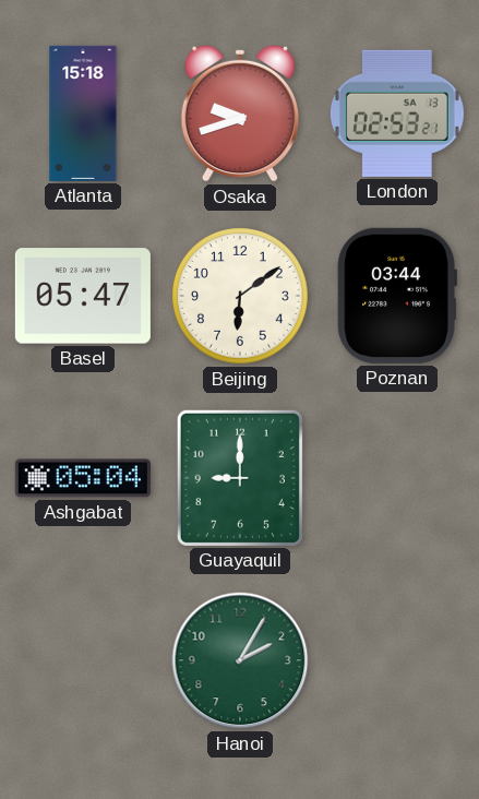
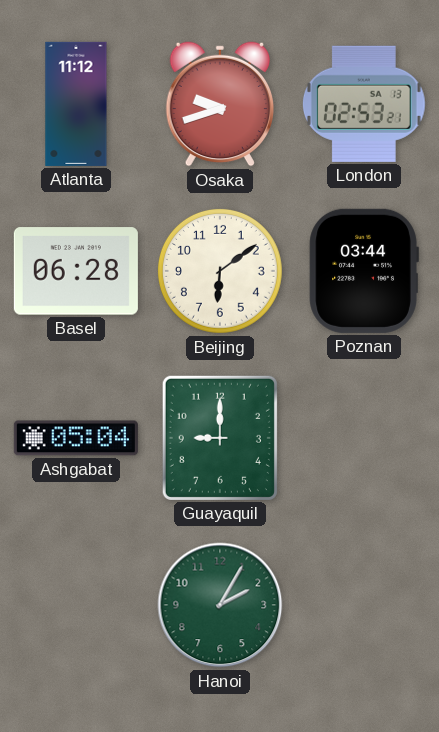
Atlanta: 15:18 -> 11:12 (76, 104)
Basel: 05:47 -> 06:28 (76, 271)
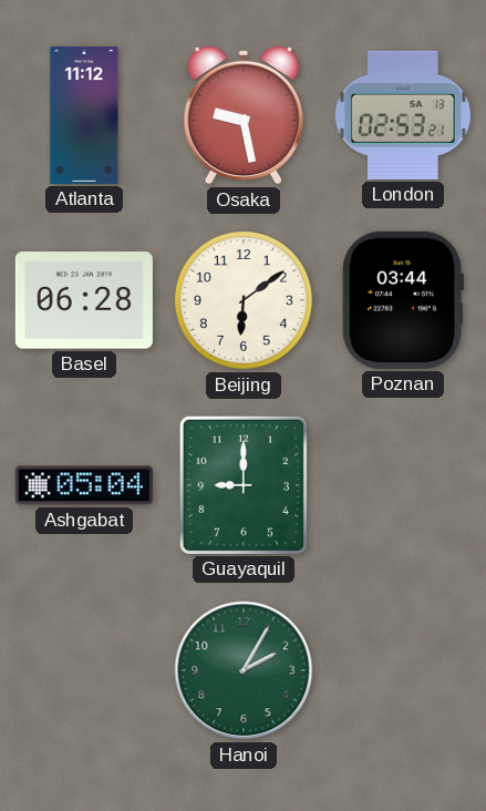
Osaka: 9:42 -> 9:28 (242, 115)
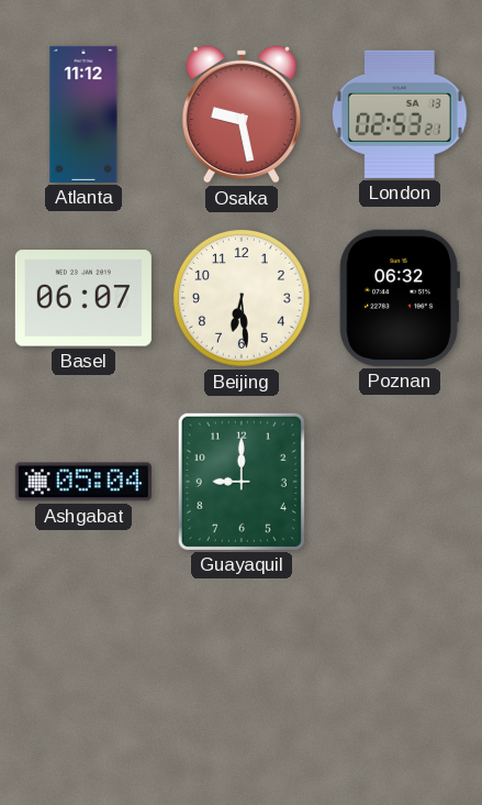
Basel: 06:28 -> 06:07 (83, 298)
Beijing: 6:09 -> 6:29 (242, 298)
Poznan: 03:44 -> 06:32 (400, 298)
Hanoi: 2:05 -> none (244, 670)
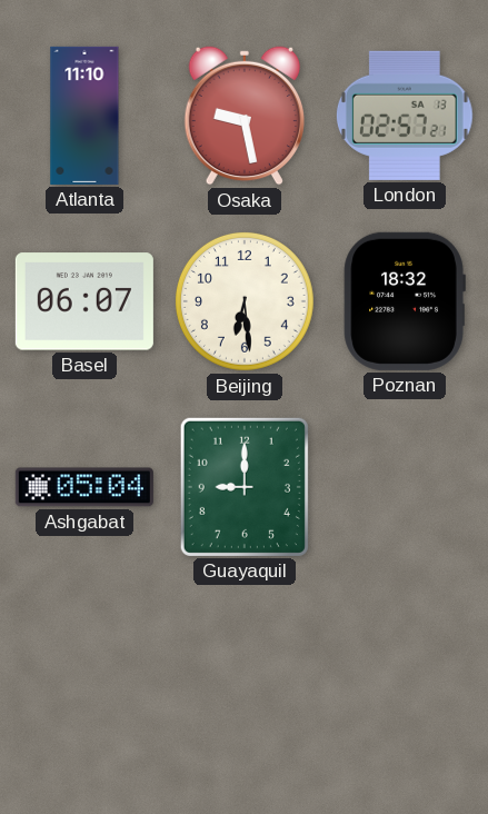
Atlanta: 11:12 -> 11:10 (84, 116)
London: 02:53 -> 02:57 (405, 116)
Poznan: 06:32 -> 18:32 (405, 301)
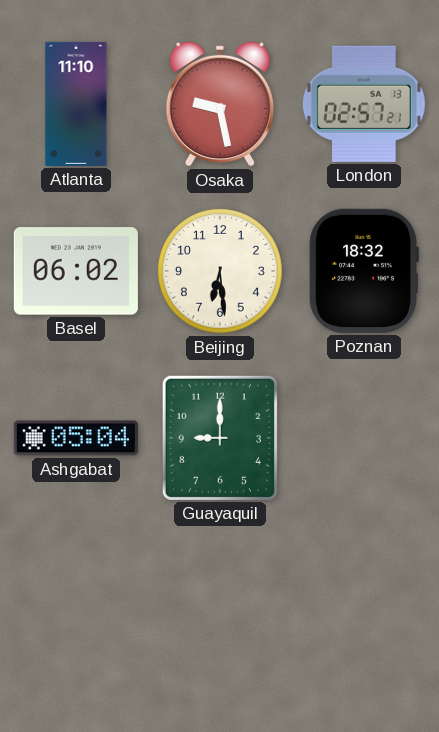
Basel: 06:07 -> 06:02 (76, 271)
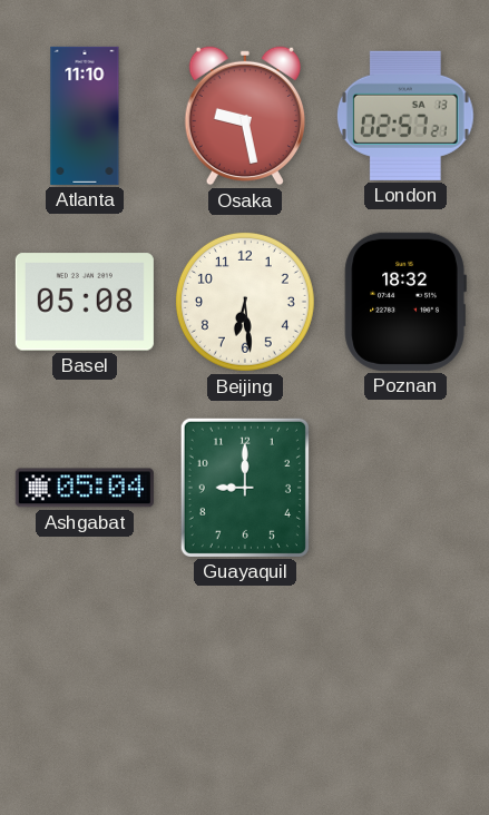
Basel: 06:02 -> 05:08 (85, 302)
